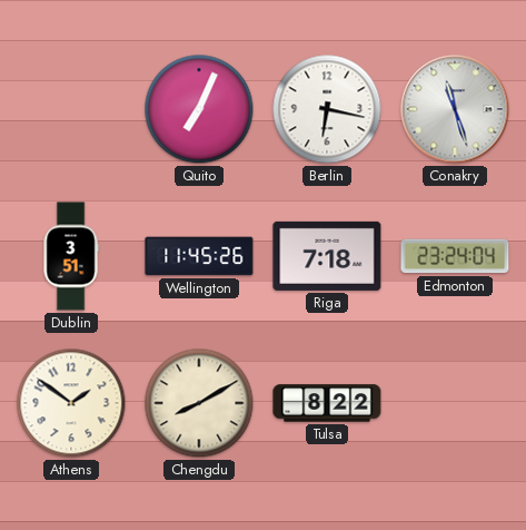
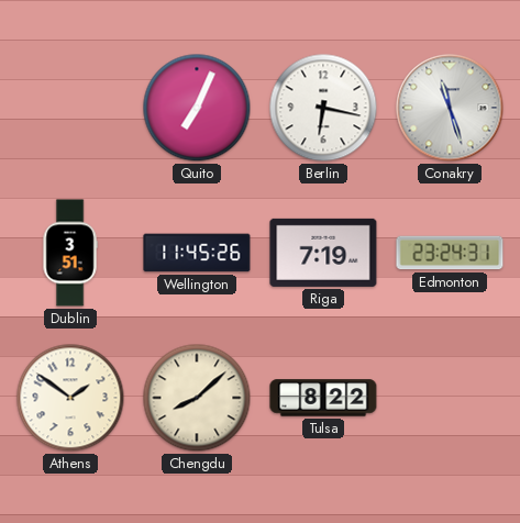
Riga: 7:18 -> 7:19 (323, 253)
Edmonton: 23:24:04 -> 23:24:31 (450, 253)
Chengdu: 8:10 -> 8:08 (197, 398)
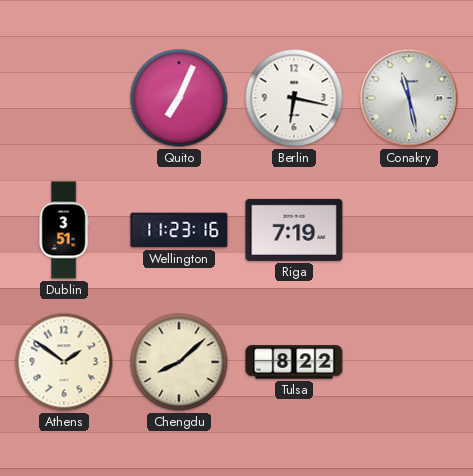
Conakry: 11:27 -> 11:28 (409, 98)
Wellington: 11:45 -> 11:23 (179, 230)
Edmonton: 23:24 -> none (450, 253)
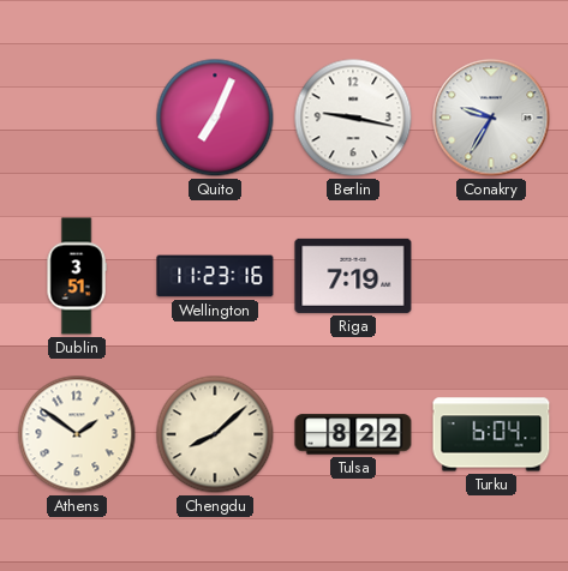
Berlin: 6:17 -> 9:17 (353, 118)
Conakry: 11:28 -> 9:35 (491, 118)
Turku: none -> 6:04 (491, 434)
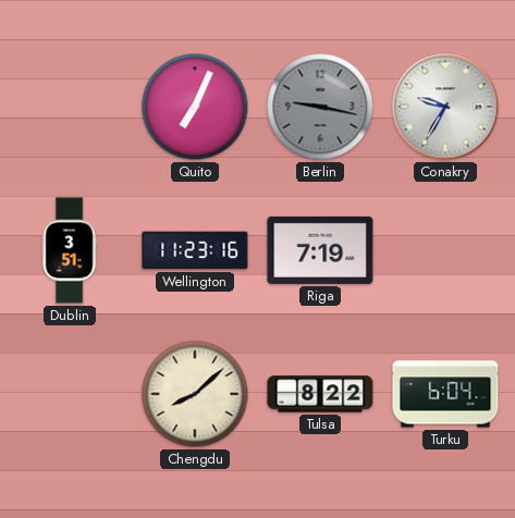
Berlin dial: white -> grey (320, 107)
Athens: 1:51 -> none (77, 434)
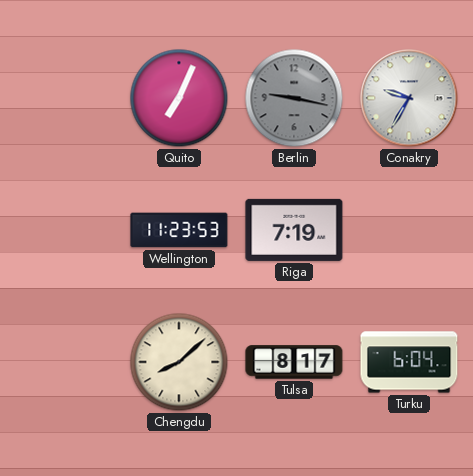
Dublin: 3:51 -> none (70, 250)
Wellington: 11:23:16 -> 11:23:53 (179, 230)
Tulsa: 8:22 -> 8:17 (294, 362)
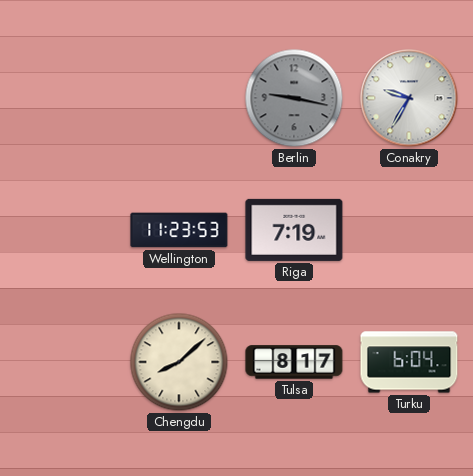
Quito: 7:04 -> none (179, 98)
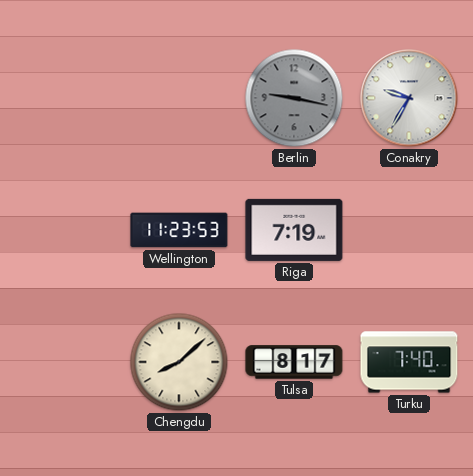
Turku: 6:04 -> 7:40 (409, 362)
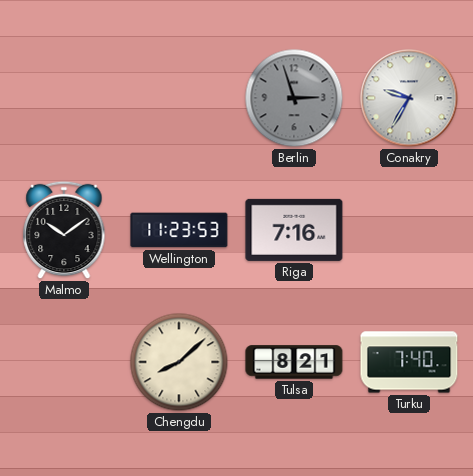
Berlin: 9:17 -> 2:57 (294, 98)
Malmo: none -> 10:09 (64, 230)
Riga: 7:19 -> 7:16 (294, 230)
Tulsa: 8:17 -> 8:21 (294, 362)
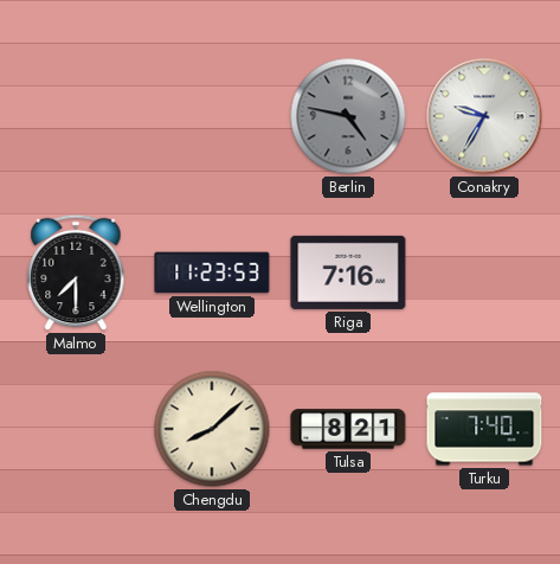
Berlin: 2:57 -> 4:47 (348, 116)
Malmo: 10:09 -> 7:30 (76, 273)
